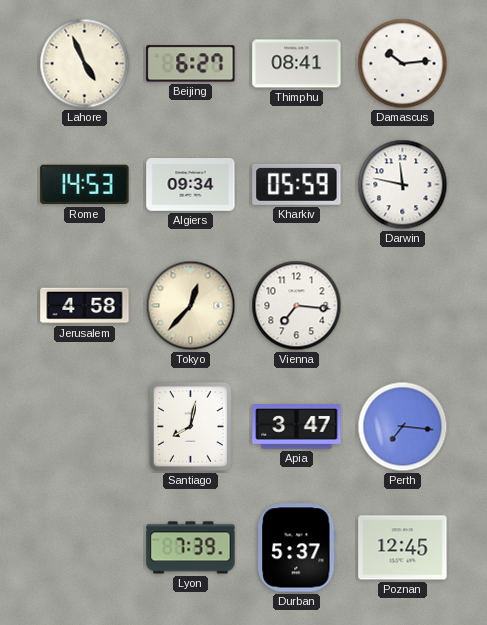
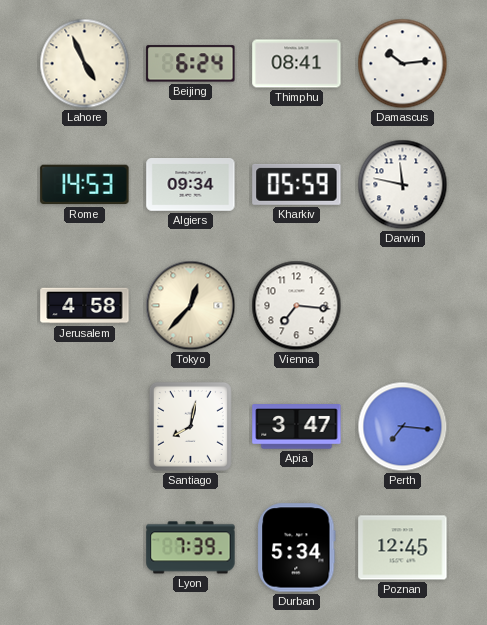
Beijing: 6:27 -> 6:24 (191, 64)
Durban: 5:37 -> 5:34 (297, 548)
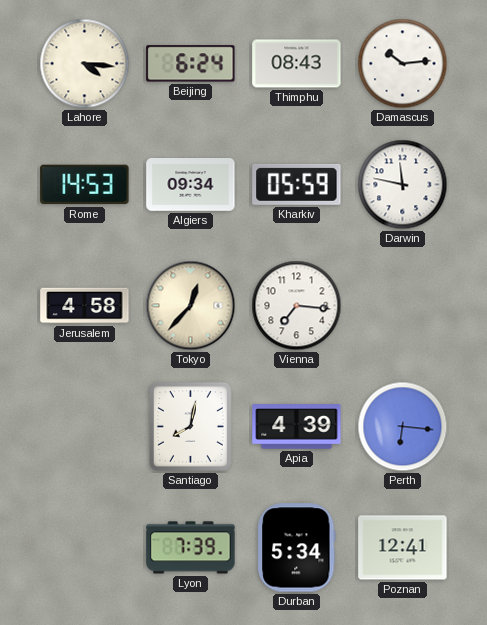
Lahore: 4:56 -> 4:16 (85, 64)
Thimphu: 08:41 -> 08:43 (297, 64)
Apia: 3:47 -> 4:39 (297, 427)
Perth: 7:16 -> 6:16 (403, 427)
Poznan: 12:45 -> 12:41 (403, 548)
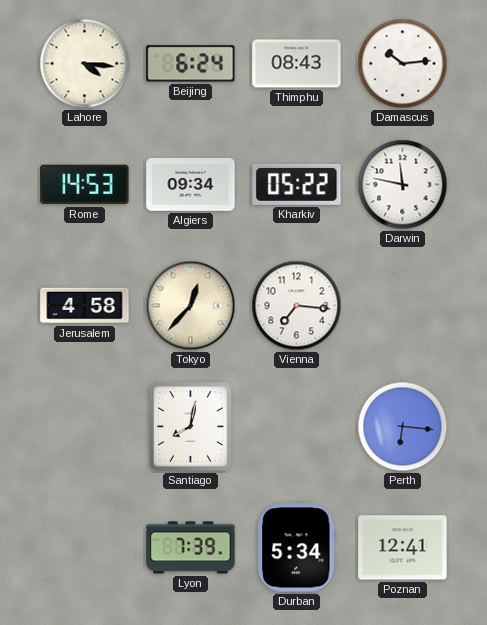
Kharkiv: 05:59 -> 05:22 (297, 184)
Apia: 4:39 -> none (297, 427)
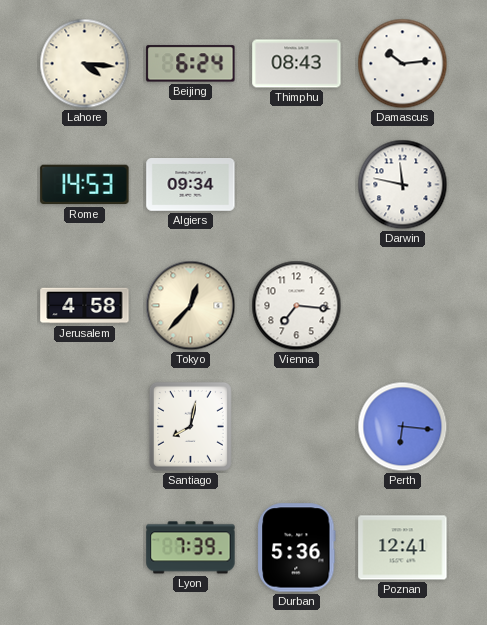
Kharkiv: 05:22 -> none (297, 184)
Durban: 5:34 -> 5:36 (297, 548)
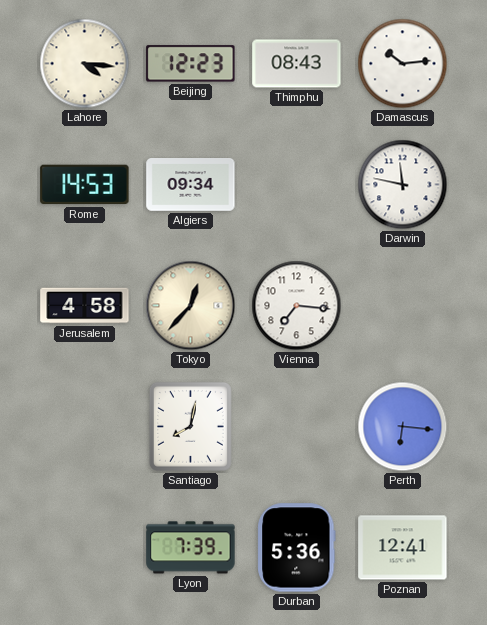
Beijing: 6:24 -> 12:23 (191, 64)
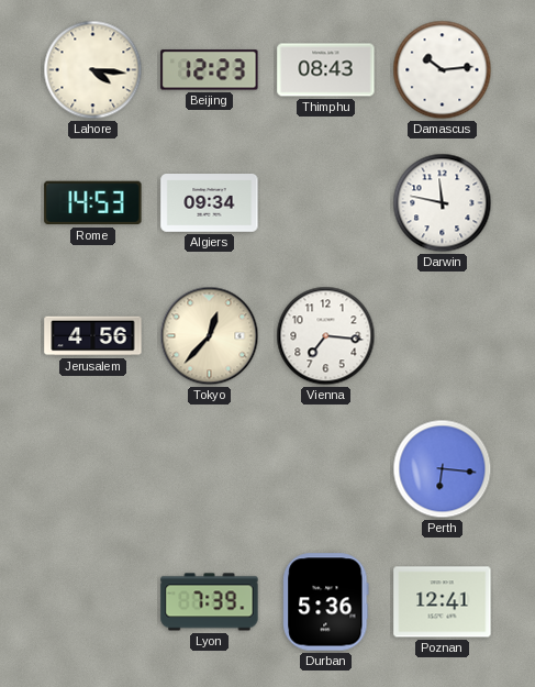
Jerusalem: 4:58 -> 4:56 (93, 336)
Santiago: 8:02 -> none (190, 426)
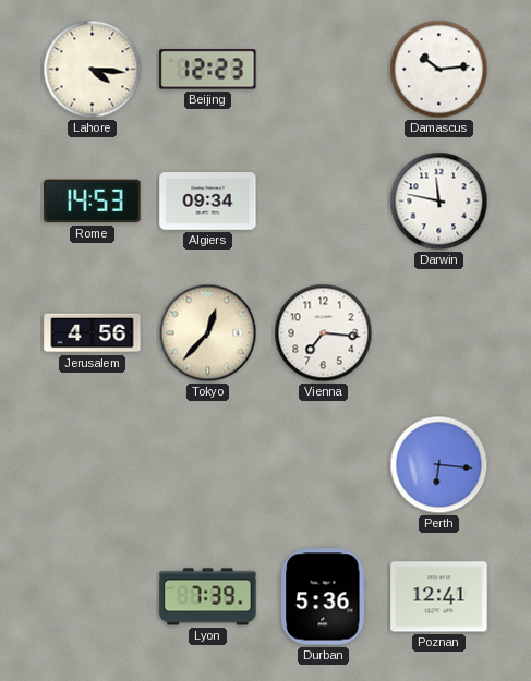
Thimphu: 08:43 -> none (326, 70)
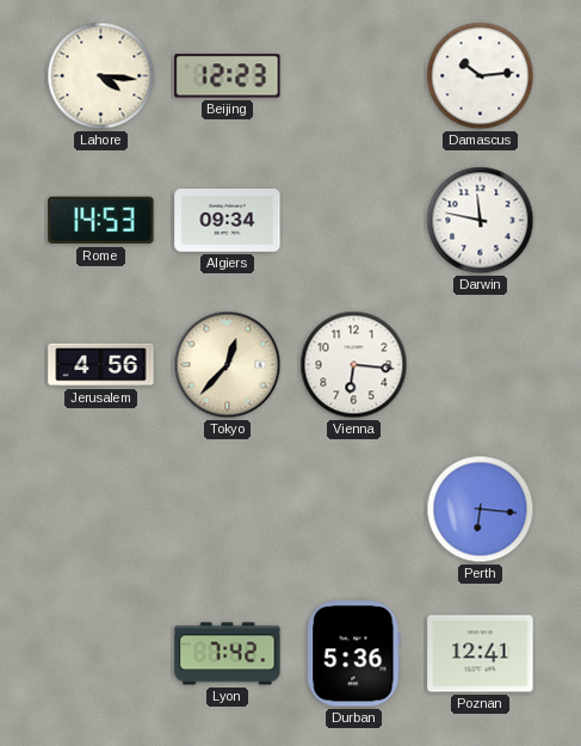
Vienna: 7:16 -> 6:16 (354, 365)
Lyon: 7:39 -> 7:42 (228, 654)
